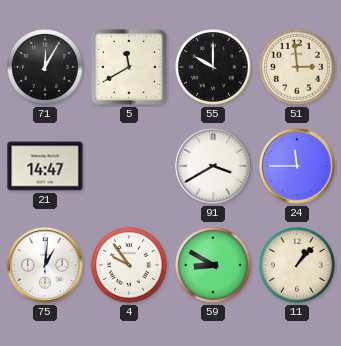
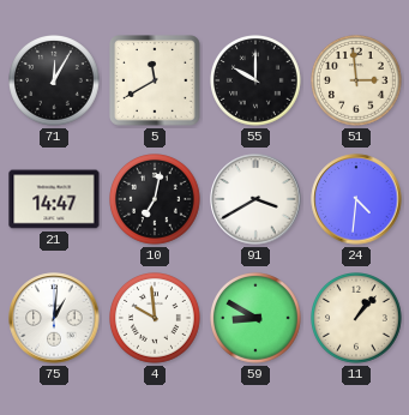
10: none -> 7:02 (156, 200)
24: 11:45 -> 4:31 (356, 199)
4: 9:54 -> 9:59 (156, 319)
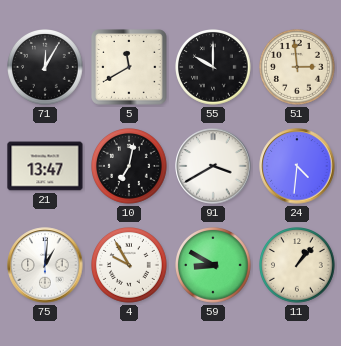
21: 14:47 -> 13:47 (45, 166)
4: 9:59 -> 9:55 (130, 266)
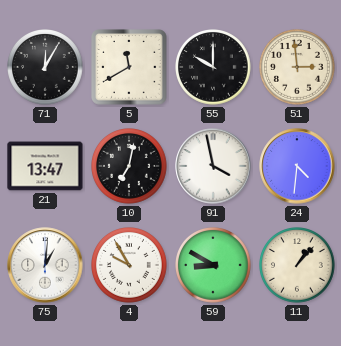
91: 3:40 -> 3:58 (213, 166)
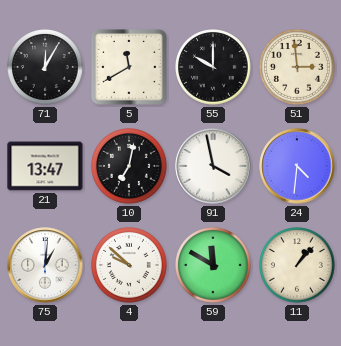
4: 9:55 -> 9:52 (130, 266)
59: 8:50 -> 11:50 (214, 266)
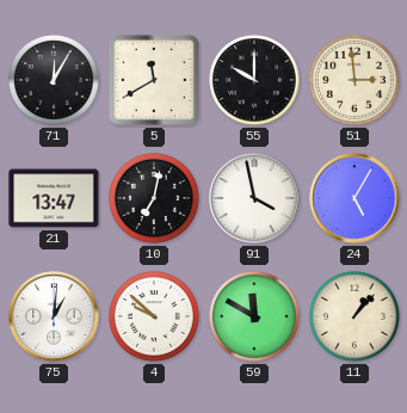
24: 4:31 -> 5:05 (354, 198)
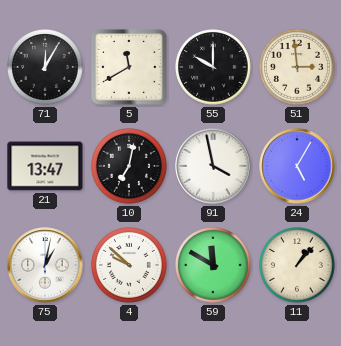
75: 1:01 -> 1:02 (45, 265)
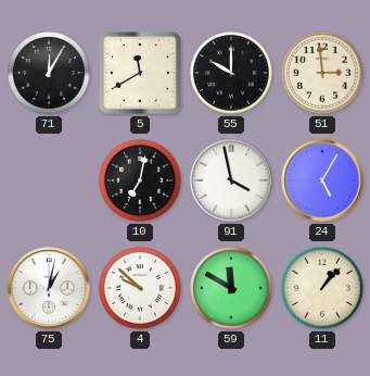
21: 13:47 -> none (45, 166)
